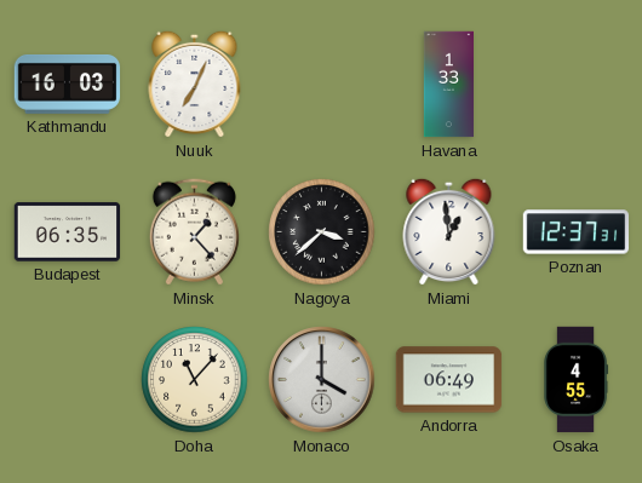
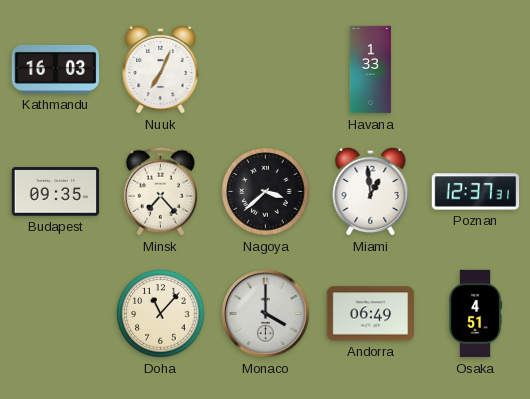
Budapest: 06:35 -> 09:35 (56, 192)
Minsk: 1:23 -> 7:23 (160, 192)
Osaka: 4:55 -> 4:51 (476, 314)
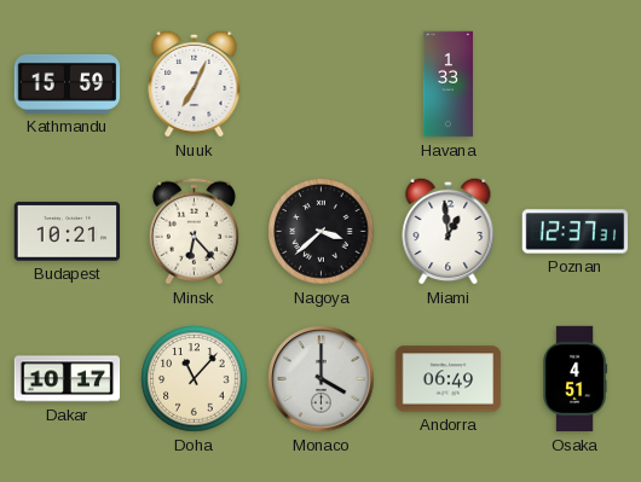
Kathmandu: 16:03 -> 15:59 (68, 83)
Budapest: 09:35 -> 10:21 (68, 232)
Minsk: 7:23 -> 6:23 (194, 232)
Dakar: none -> 10:17 (68, 379)
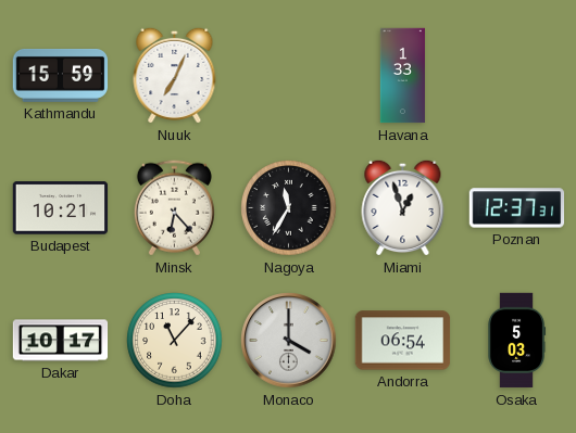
Nagoya: 3:38 -> 11:35 (289, 208)
Miami: 12:59 -> 12:57 (403, 207)
Andorra: 06:49 -> 06:54 (403, 341)
Osaka: 4:51 -> 5:03 (517, 341)
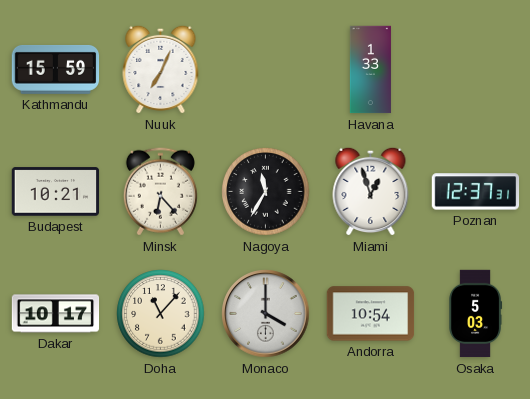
Andorra: 06:54 -> 10:54 (371, 314)
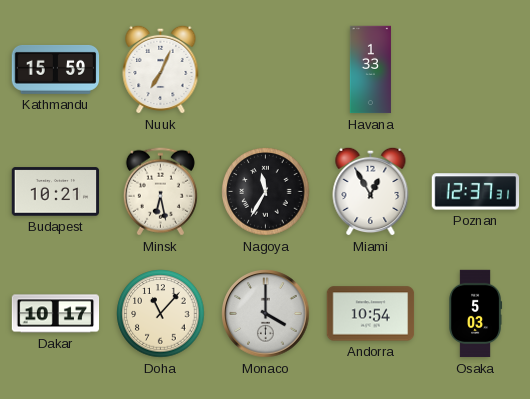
Minsk: 6:23 -> 6:28 (160, 192)
Miami: 12:57 -> 12:55 (371, 191)
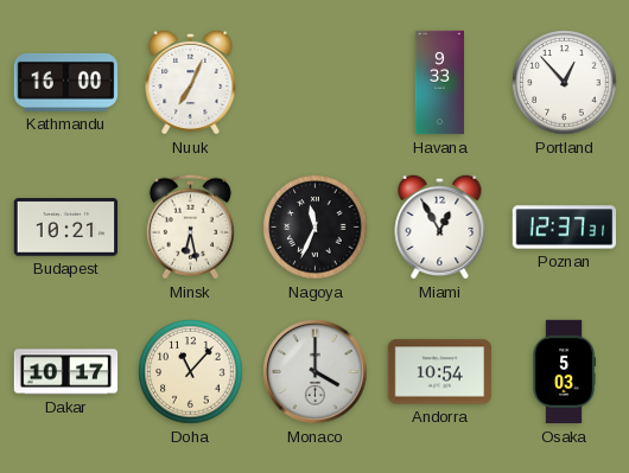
Kathmandu: 15:59 -> 16:00 (66, 82)
Havana: 1:33 -> 9:33 (439, 83)
Portland: none -> 12:53 (565, 83)
Nagoya: 11:35 -> 11:34 (316, 228)
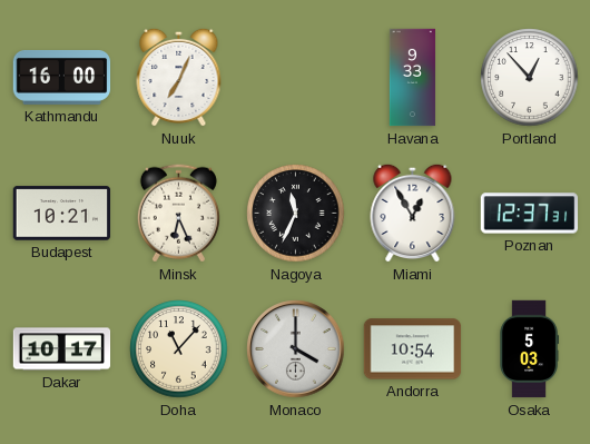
Minsk: 6:28 -> 6:26 (178, 214)
